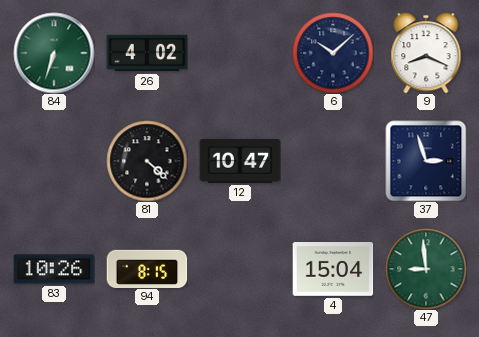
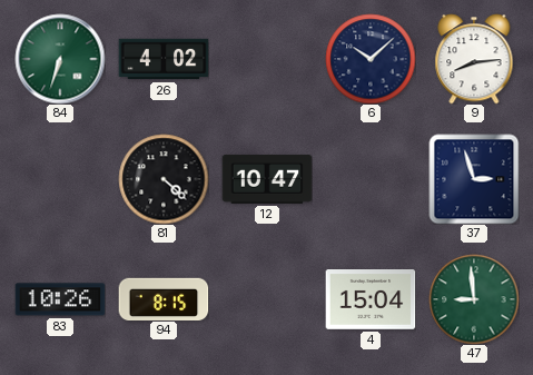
9: 8:19 -> 8:14 (474, 59)
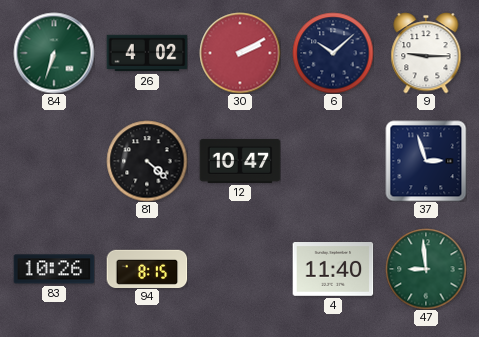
30: none -> 2:10 (240, 53)
9: 8:14 -> 9:15 (426, 53)
4: 15:04 -> 11:40 (333, 270)
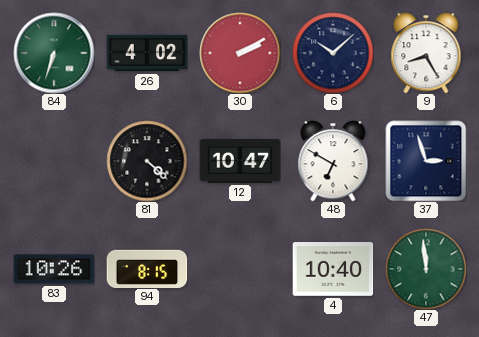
9: 9:15 -> 8:25 (426, 53)
48: none -> 6:50 (333, 161)
4: 11:40 -> 10:40 (333, 270)
47: 8:59 -> 11:59 (426, 269)
